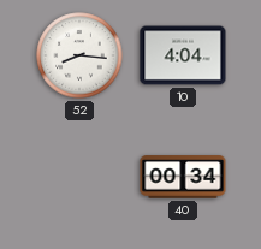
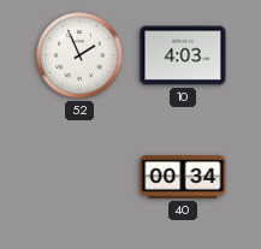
52: 8:16 -> 1:56 (79, 55)
10: 4:04 -> 4:03 (183, 55)
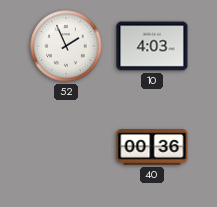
40: 00:34 -> 00:36 (152, 147)
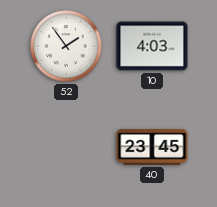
52: 1:56 -> 1:54 (66, 46)
40: 00:36 -> 23:45 (152, 147)
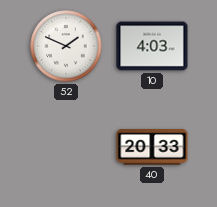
52: 1:54 -> 1:49 (66, 46)
40: 23:45 -> 20:33 (152, 147)
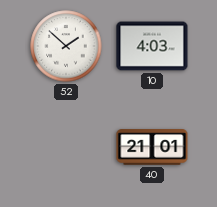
52: 1:49 -> 1:52 (66, 46)
40: 20:33 -> 21:01 (152, 147)
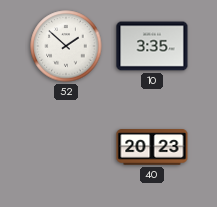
10: 4:03 -> 3:35 (152, 46)
40: 21:01 -> 20:23 (152, 147)
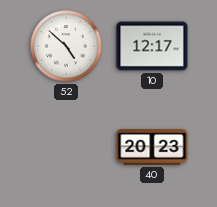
52: 1:52 -> 4:52 (66, 46)
10: 3:35 -> 12:17 (152, 46)
